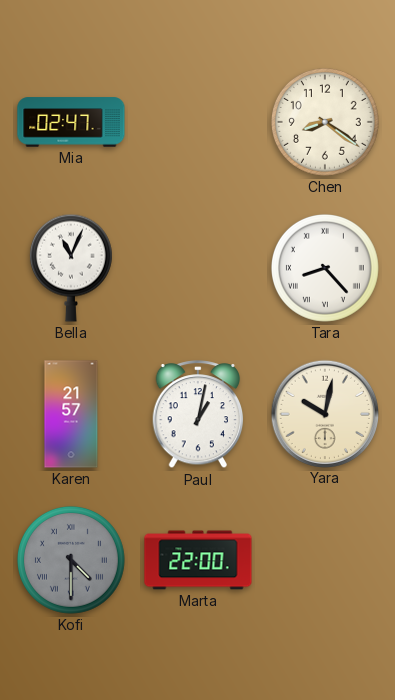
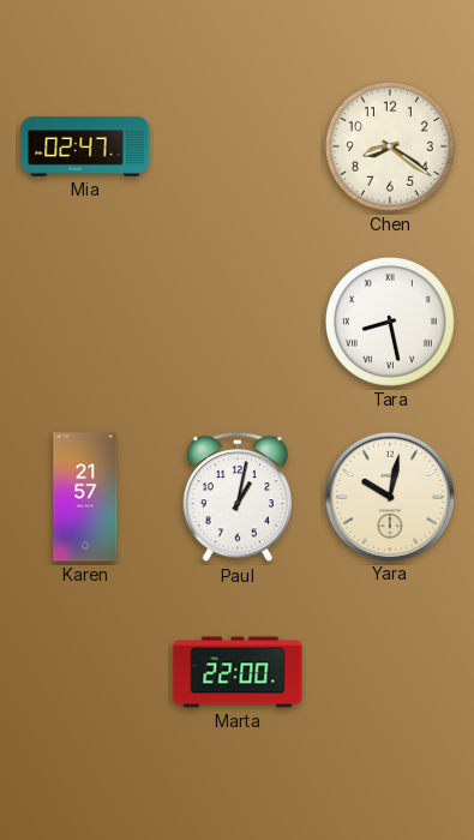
Bella: 11:04 -> none (71, 268)
Tara: 8:23 -> 8:28 (390, 322)
Kofi: 4:30 -> none (71, 560)
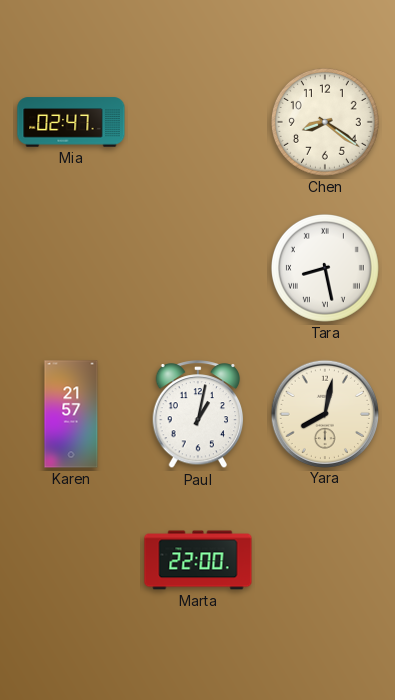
Yara: 10:02 -> 8:02 (324, 413)
